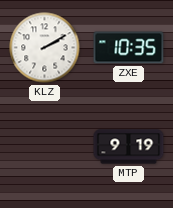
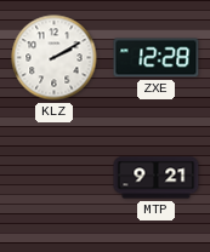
ZXE: 10:35 -> 12:28 (157, 58)
MTP: 9:19 -> 9:21 (157, 178)
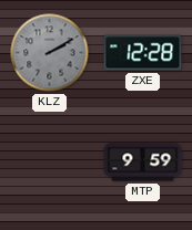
KLZ dial: white -> grey (50, 53)
MTP: 9:21 -> 9:59 (143, 163)
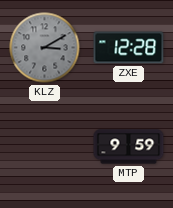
KLZ: 2:10 -> 3:10 (45, 48)
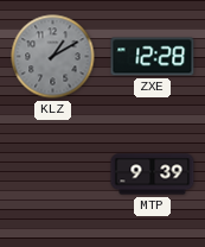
KLZ: 3:10 -> 1:10 (53, 57)
MTP: 9:59 -> 9:39 (153, 175)
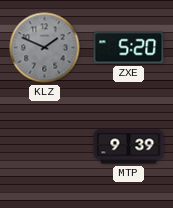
KLZ: 1:10 -> 1:49 (45, 48)
ZXE: 12:28 -> 5:20 (129, 48)
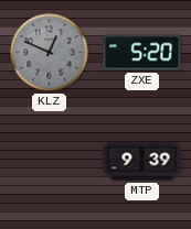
KLZ: 1:49 -> 12:49 (50, 53)
